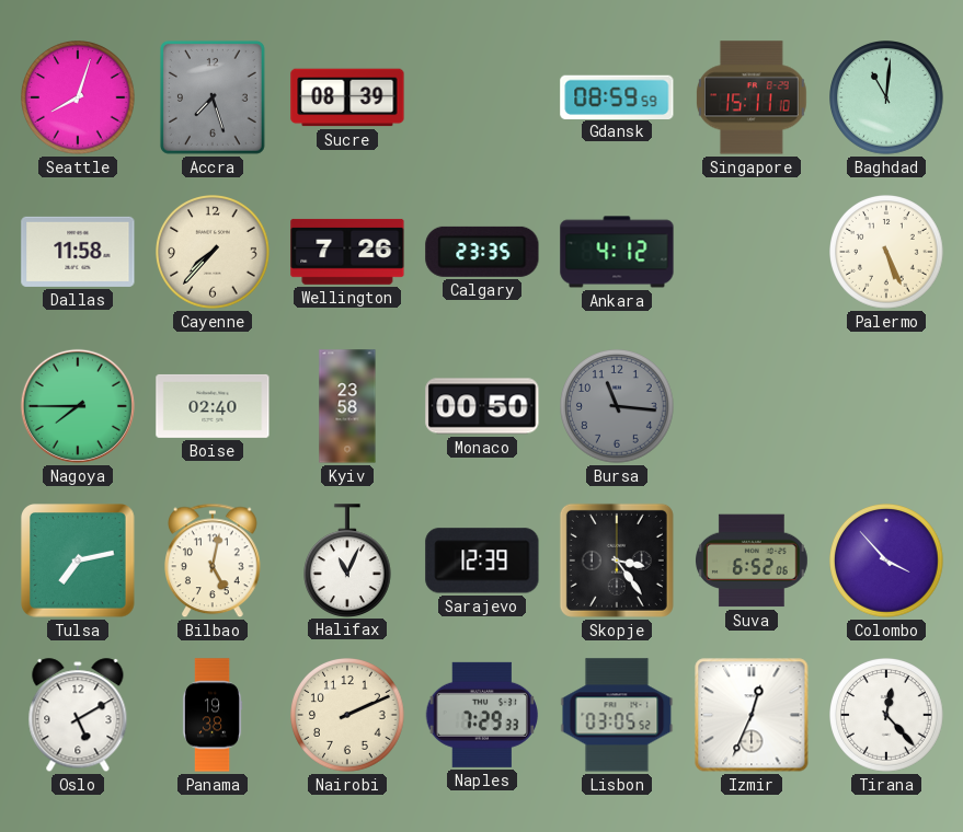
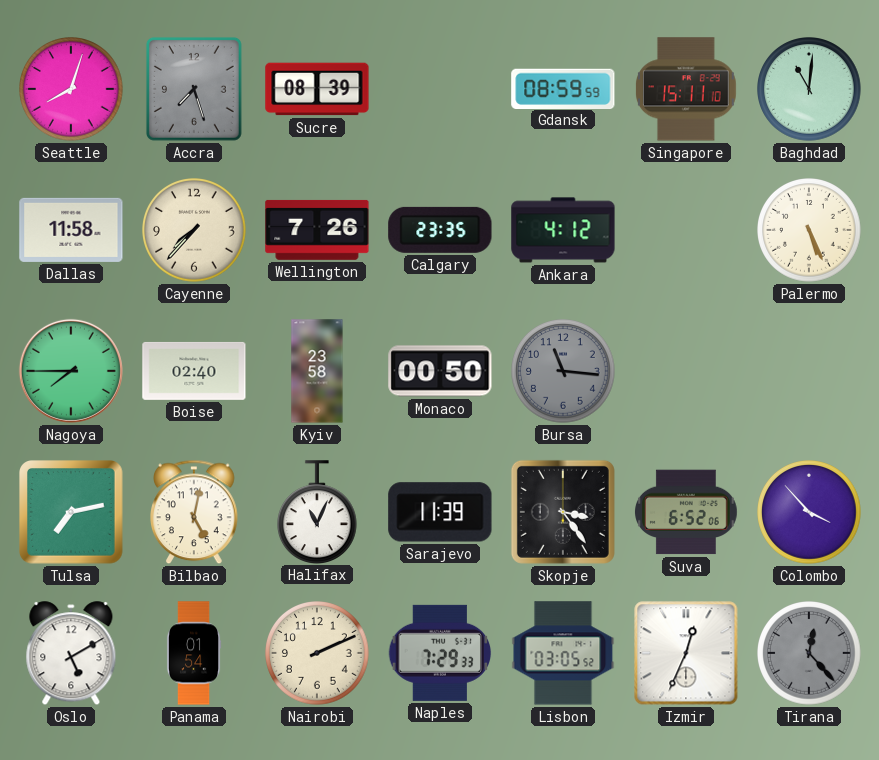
Sarajevo: 12:39 -> 11:39 (440, 512)
Panama: 19:38 -> 01:54 (194, 653)
Tirana dial: white -> grey (810, 654)
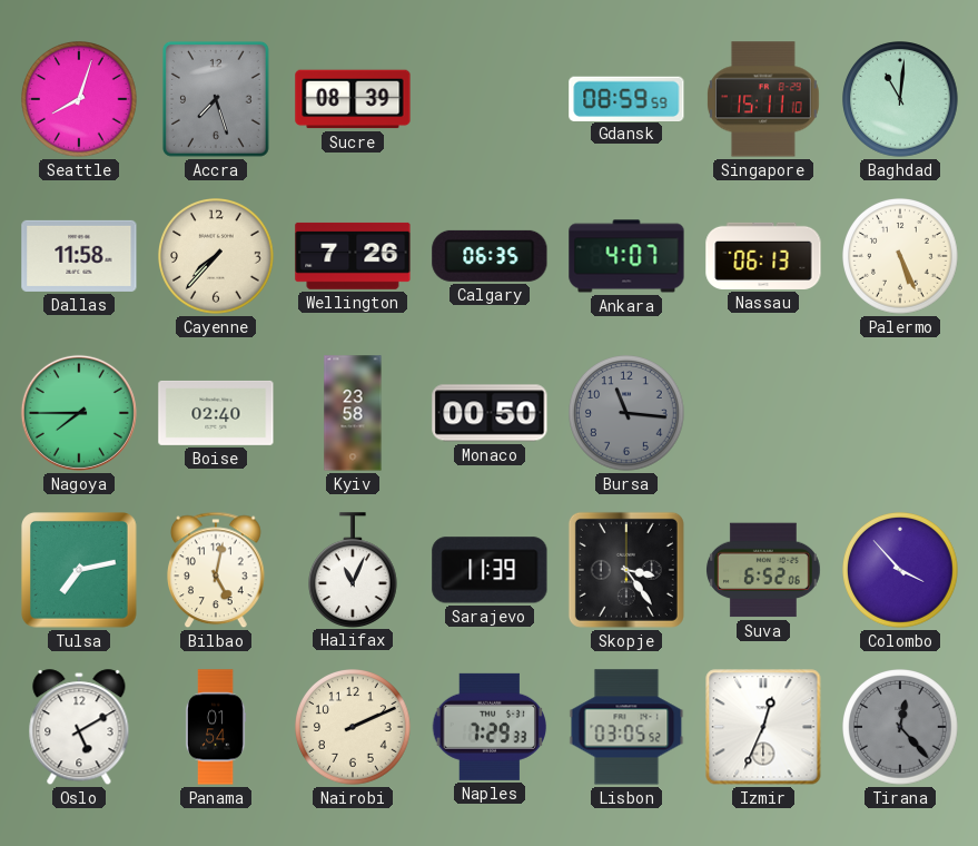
Calgary: 23:35 -> 06:35 (490, 256)
Ankara: 4:12 -> 4:07 (626, 256)
Nassau: none -> 06:13 (763, 256)
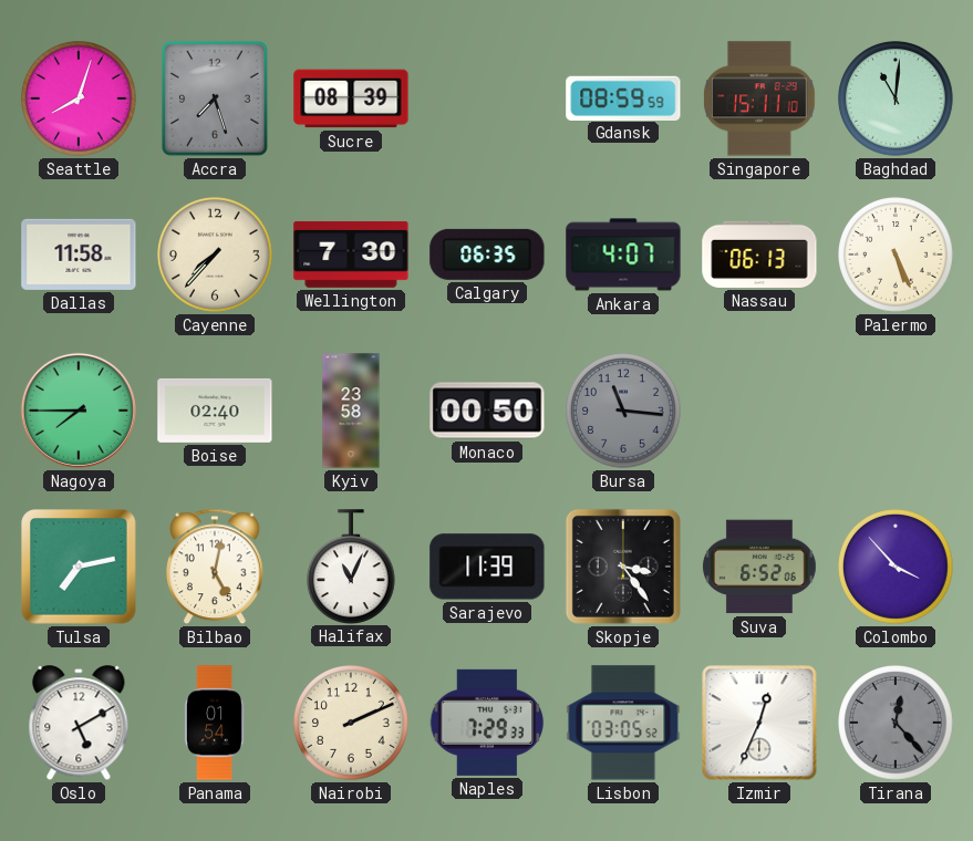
Wellington: 7:26 -> 7:30 (351, 255)
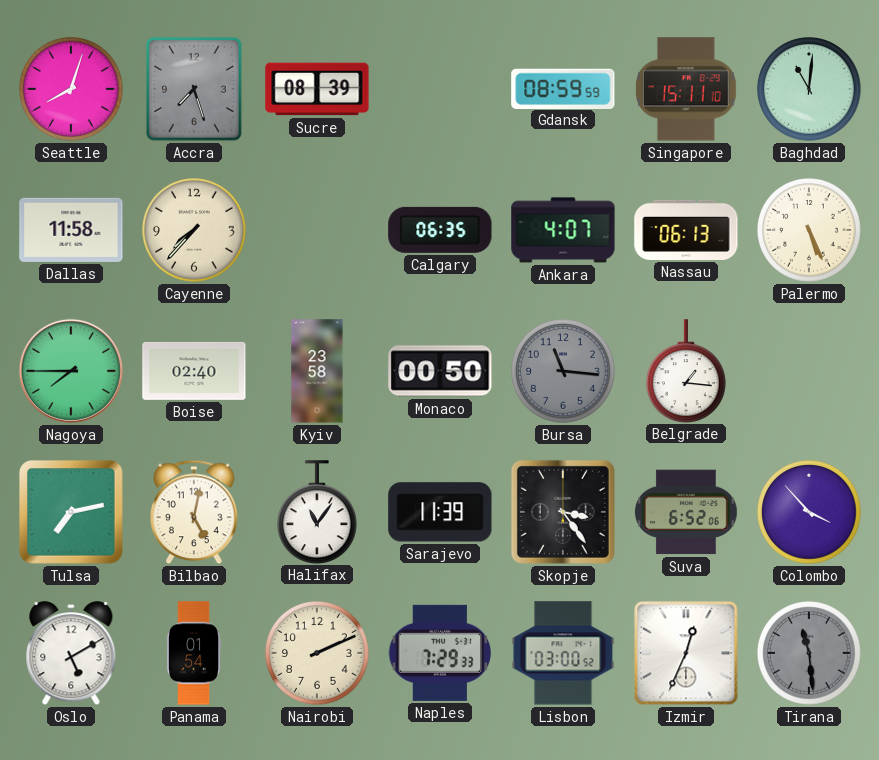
Wellington: 7:30 -> none (351, 255)
Belgrade: none -> 1:16 (687, 371)
Halifax: 11:04 -> 11:06 (318, 512)
Lisbon: 03:05 -> 03:00 (563, 653)
Tirana: 12:23 -> 11:29 (810, 654)
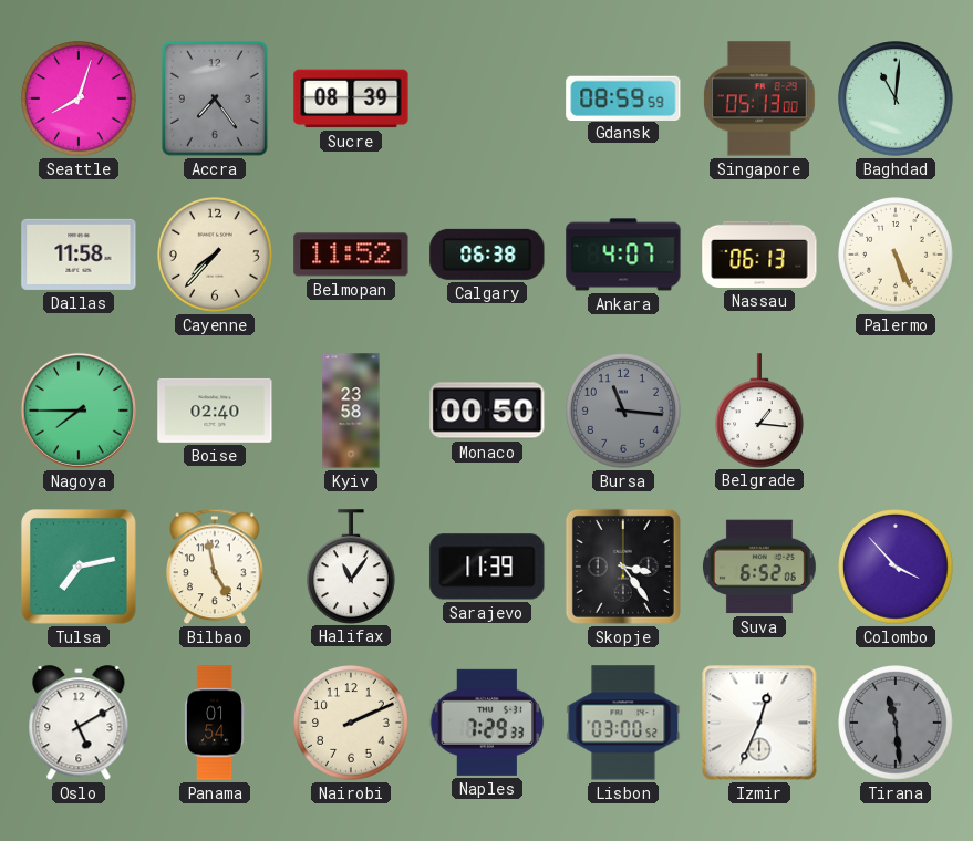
Accra: 7:27 -> 7:24 (215, 98)
Singapore: 15:11 -> 05:13 (759, 98)
Belmopan: none -> 11:52 (351, 255)
Calgary: 06:35 -> 06:38 (487, 255)
Bilbao: 5:02 -> 4:58 (216, 567)
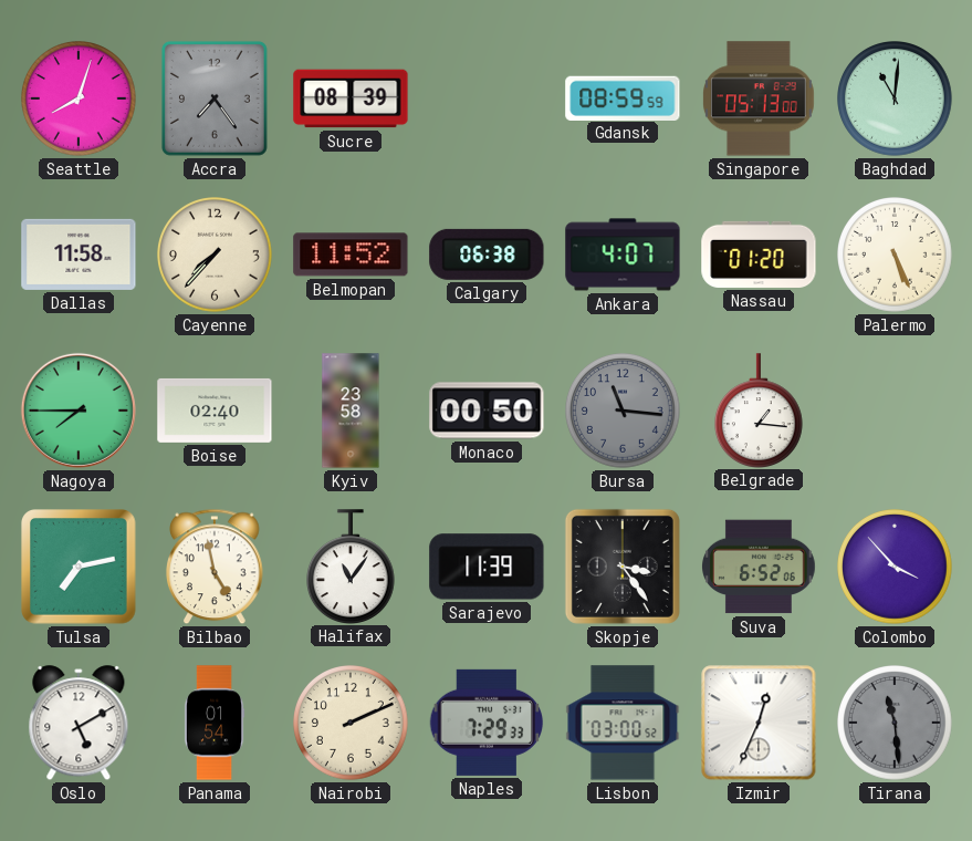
Nassau: 06:13 -> 01:20 (759, 255)
